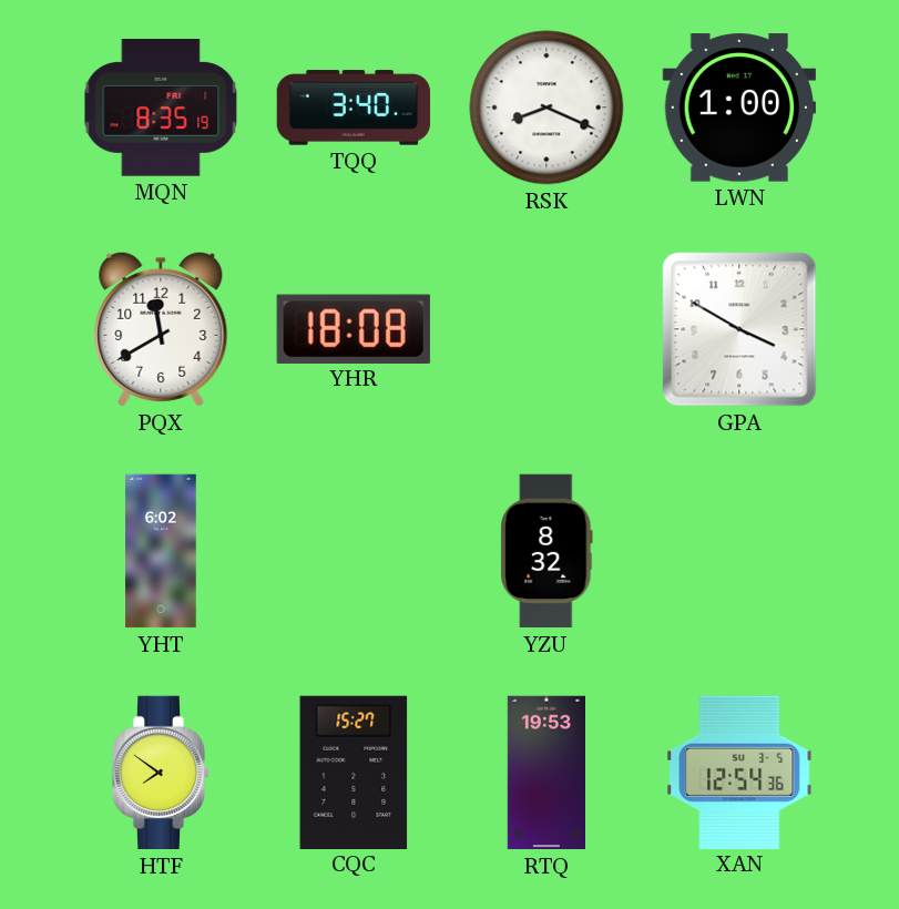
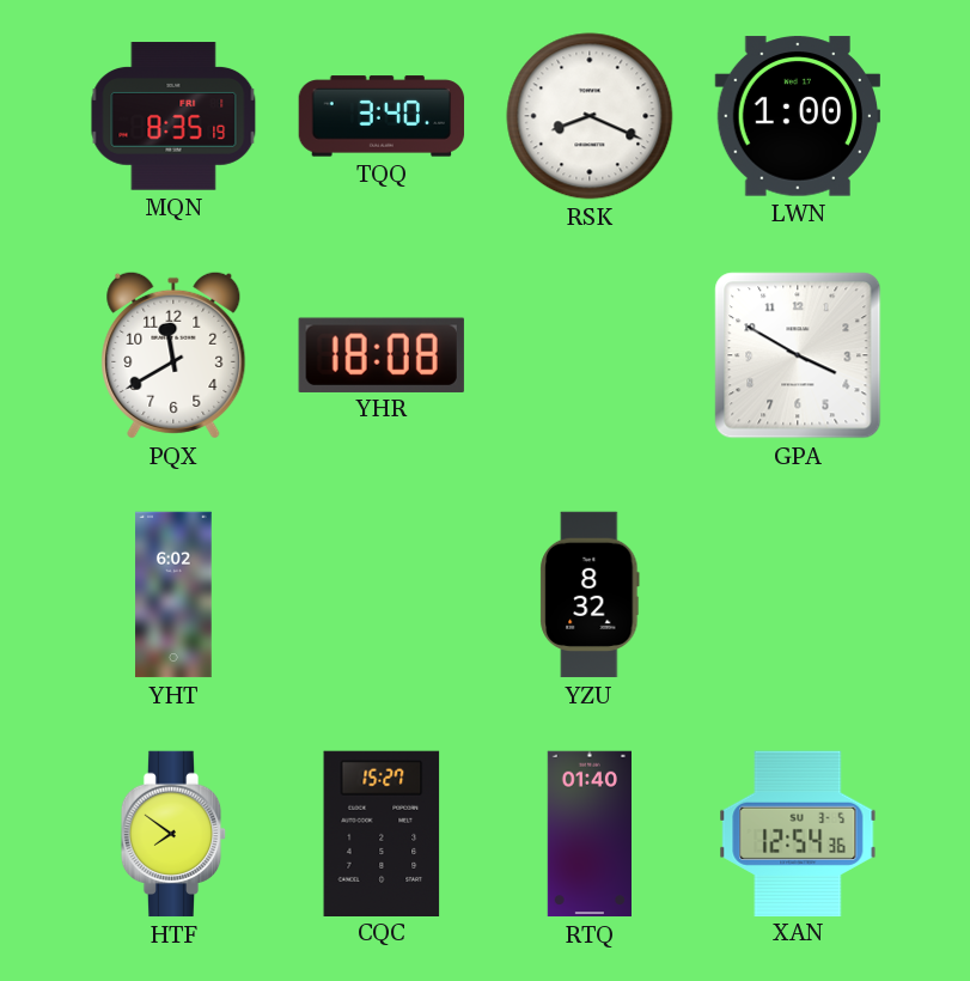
RTQ: 19:53 -> 01:40 (588, 834)
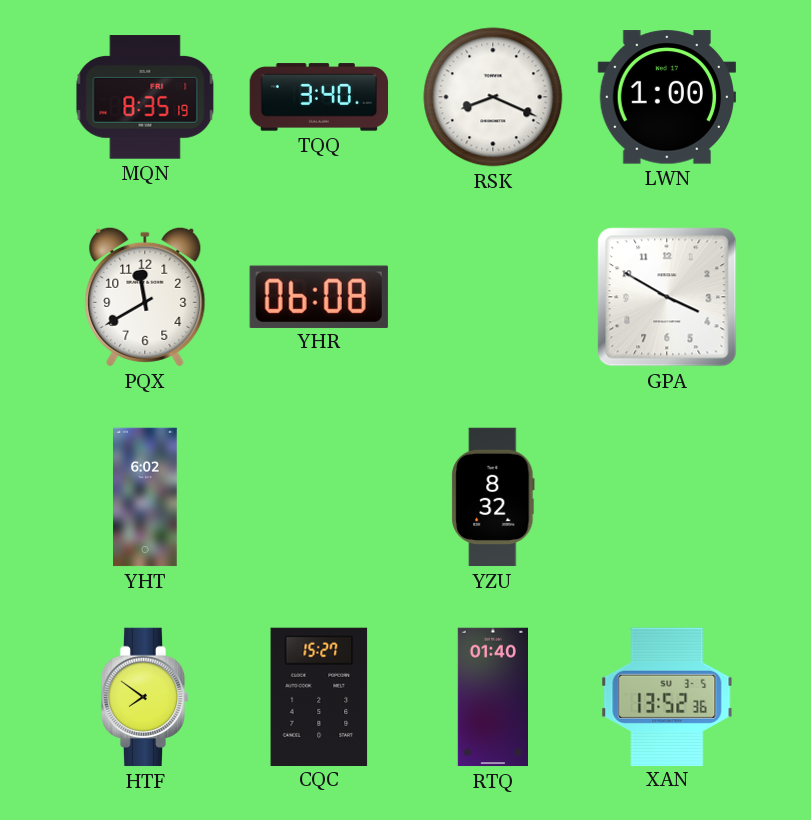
YHR: 18:08 -> 06:08 (319, 296)
XAN: 12:54 -> 13:52 (667, 696)
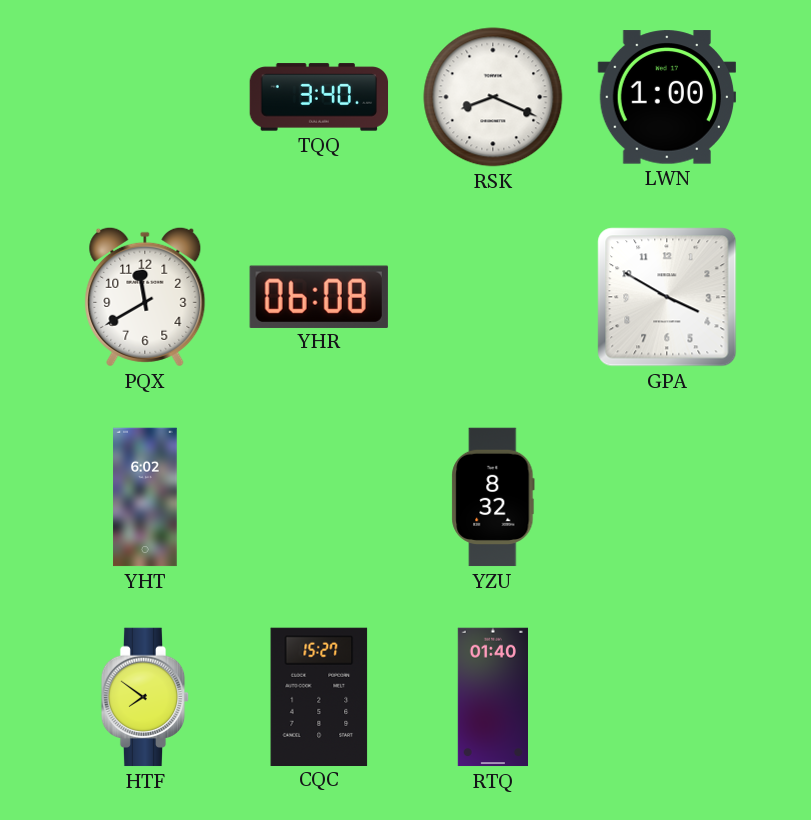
MQN: 8:35 -> none (145, 97)
XAN: 13:52 -> none (667, 696)
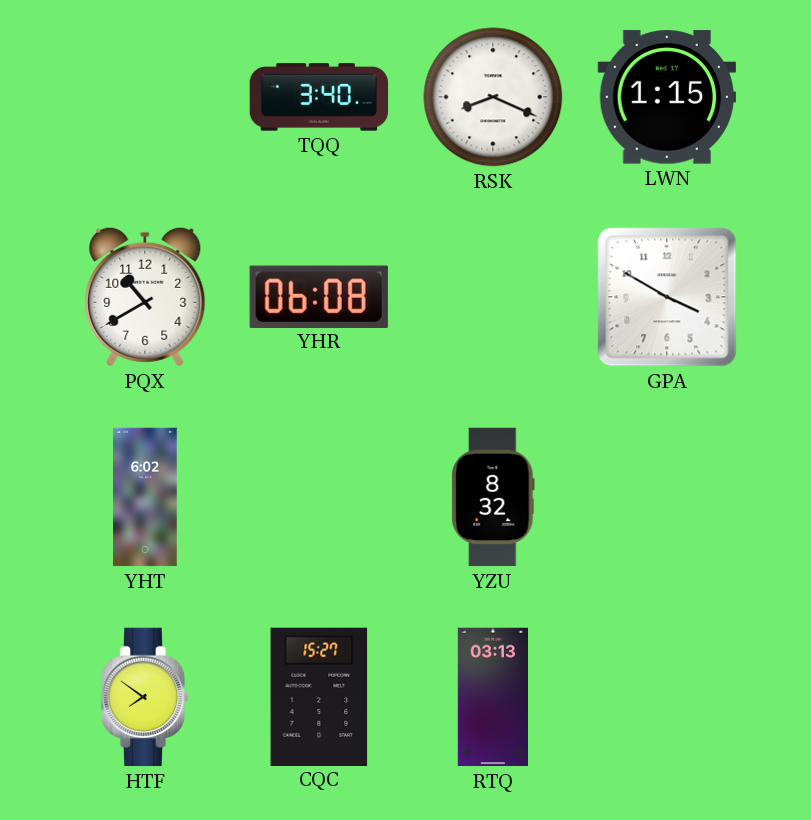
LWN: 1:00 -> 1:15 (666, 97)
PQX: 11:40 -> 10:40 (145, 297)
RTQ: 01:40 -> 03:13 (492, 697)
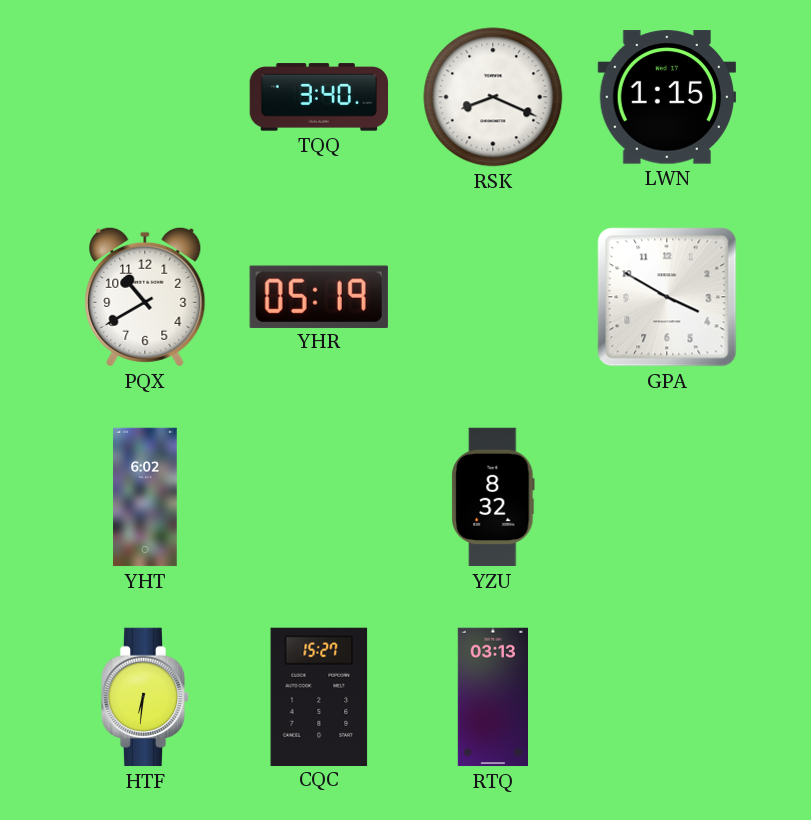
YHR: 06:08 -> 05:19 (319, 296)
HTF: 7:51 -> 6:31 (145, 697)
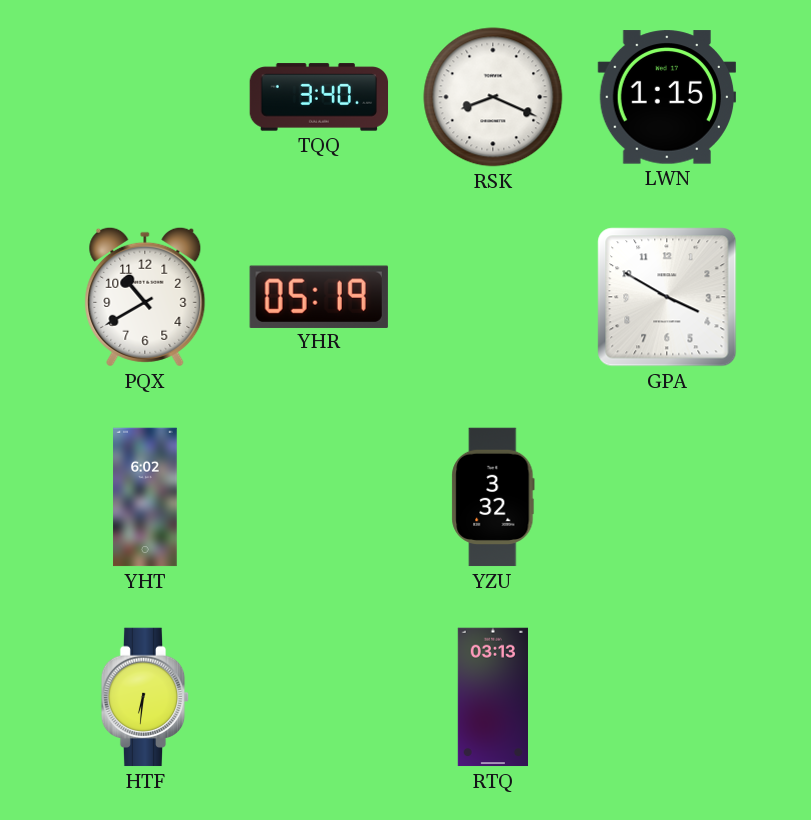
YZU: 8:32 -> 3:32 (493, 497)
CQC: 15:27 -> none (319, 696)
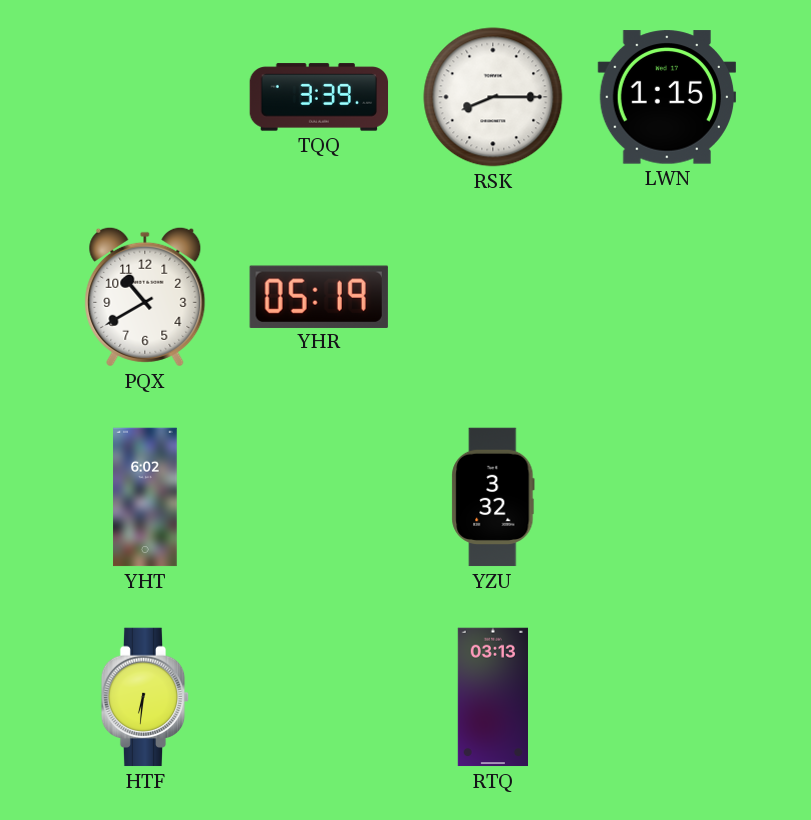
TQQ: 3:40 -> 3:39 (319, 97)
RSK: 8:19 -> 8:15 (493, 97)
GPA: 3:50 -> none (667, 297)
